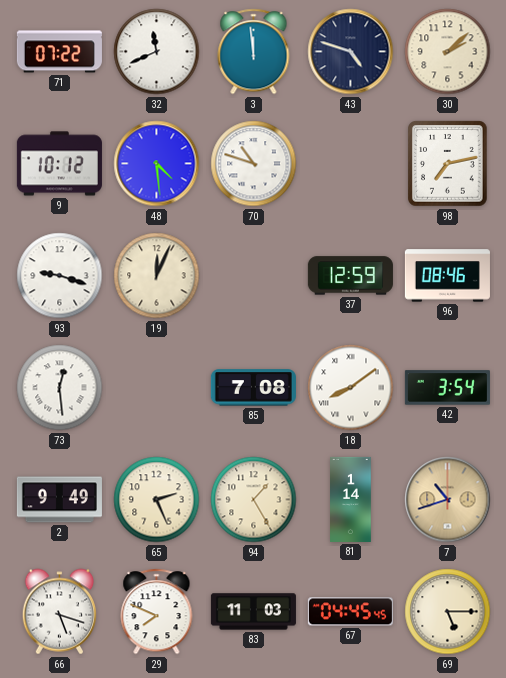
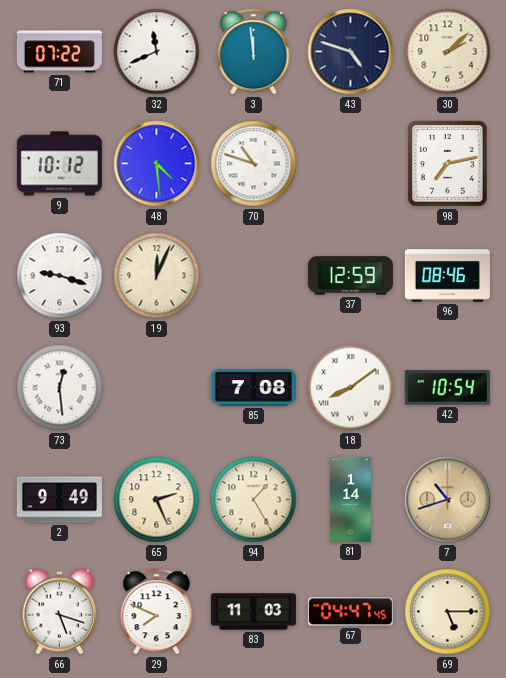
42: 3:54 -> 10:54 (447, 388)
67: 04:45 -> 04:47 (350, 612)
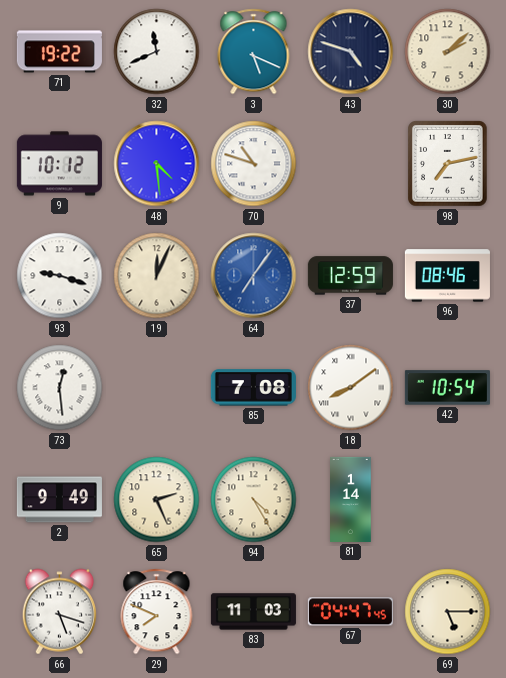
71: 07:22 -> 19:22 (59, 52)
3: 11:59 -> 5:19 (254, 52)
64: none -> 7:06 (254, 276)
94: 1:25 -> 4:25 (254, 500)
7: 10:42 -> none (448, 500)
